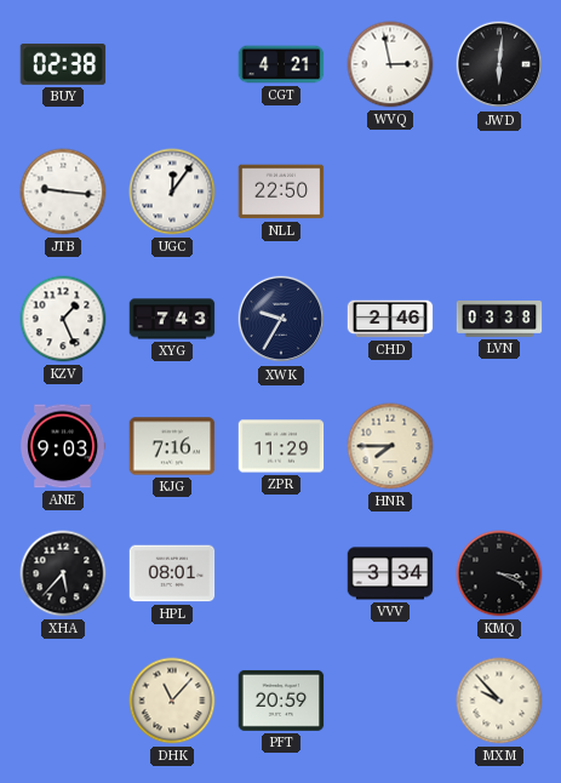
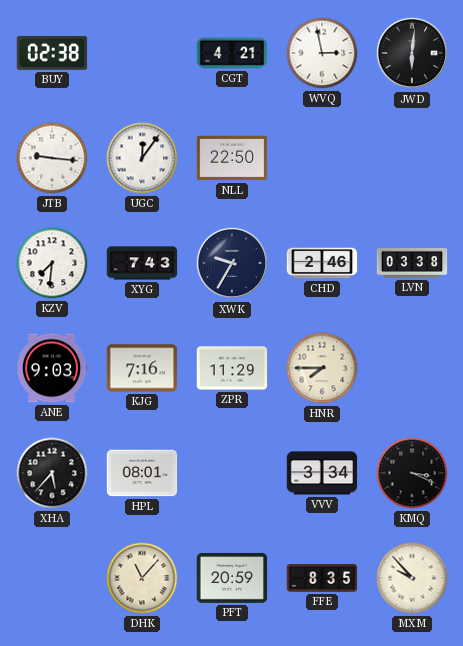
KZV: 1:26 -> 7:31 (52, 263)
FFE: none -> 8:35 (322, 578)
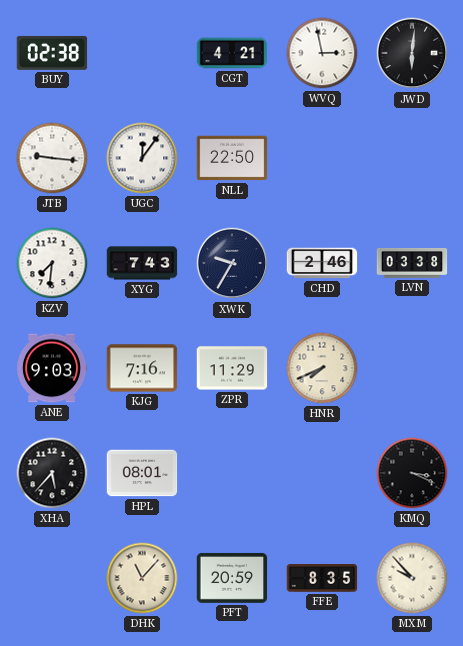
HNR: 7:45 -> 7:41 (322, 368)
VVV: 3:34 -> none (322, 473)
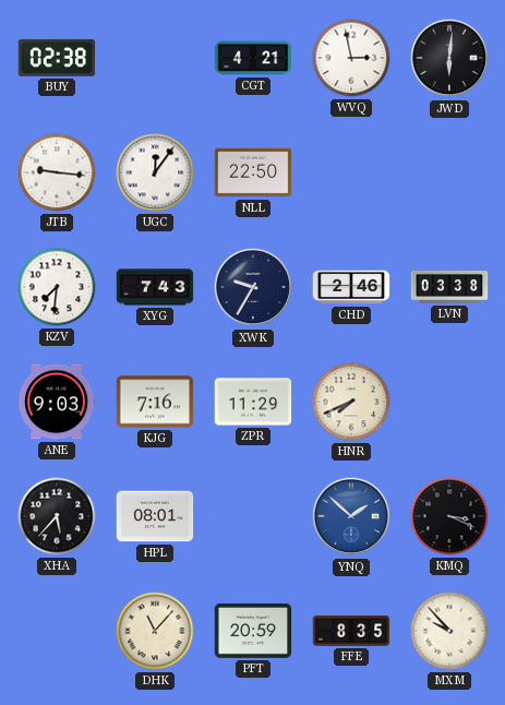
YNQ: none -> 1:52 (351, 516)
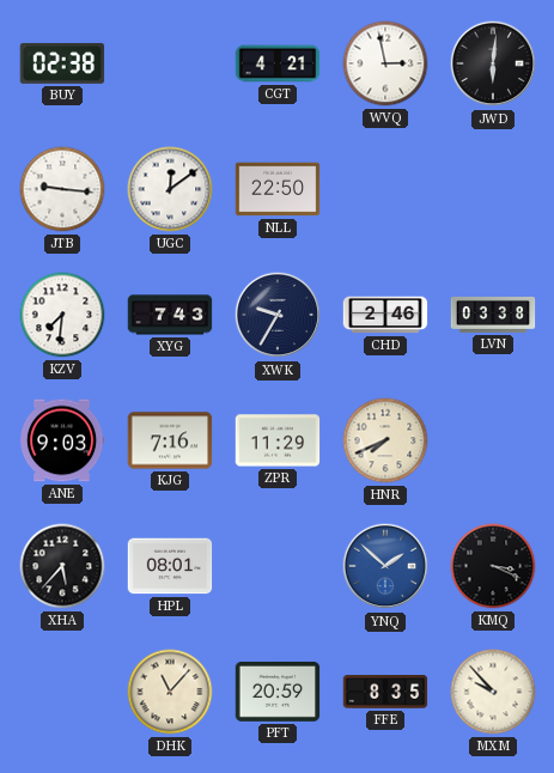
UGC: 12:06 -> 12:09 (170, 189)
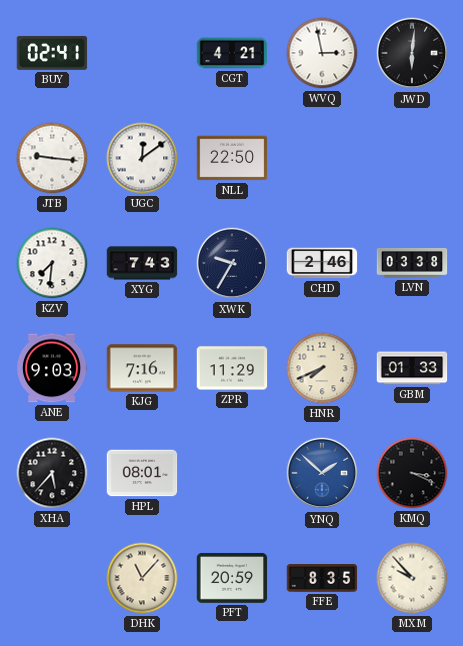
BUY: 02:38 -> 02:41 (52, 53)
GBM: none -> 01:33 (412, 368)
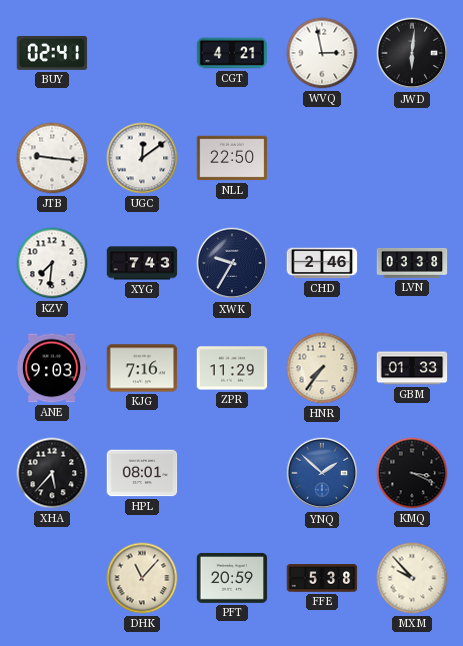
HNR: 7:41 -> 7:36 (322, 368)
FFE: 8:35 -> 5:38 (322, 578)
